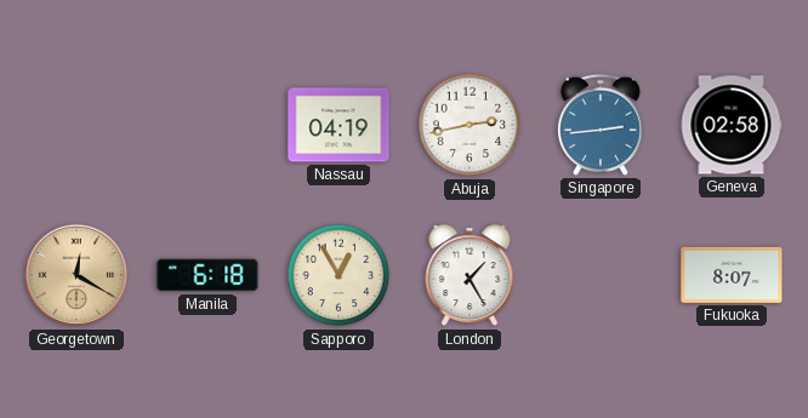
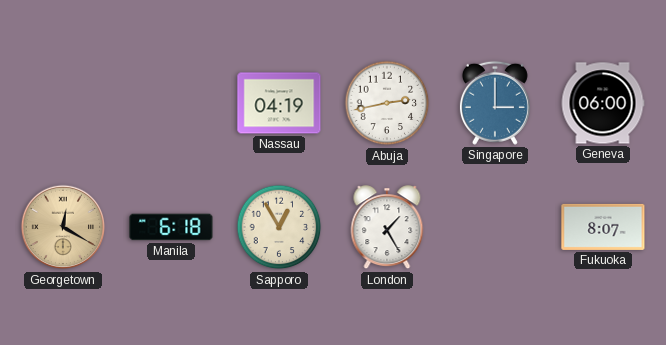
Singapore: 2:44 -> 3:00 (495, 103)
Geneva: 02:58 -> 06:00 (603, 103)
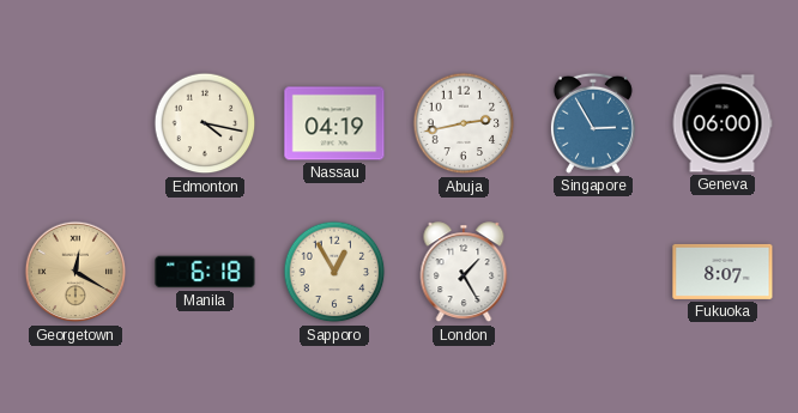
Edmonton: none -> 4:17 (205, 123)
Singapore: 3:00 -> 2:55 (593, 123)
